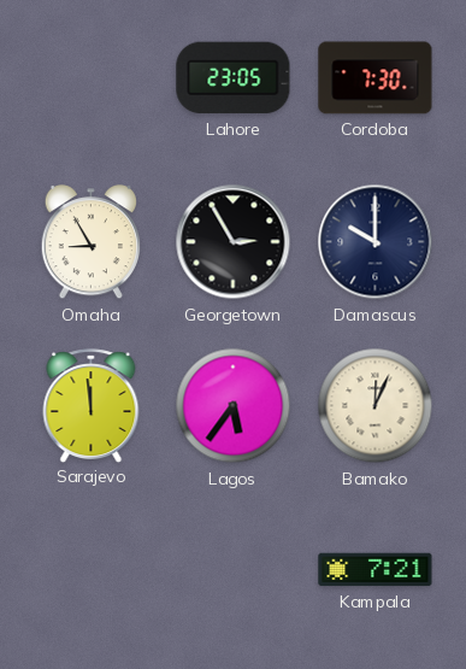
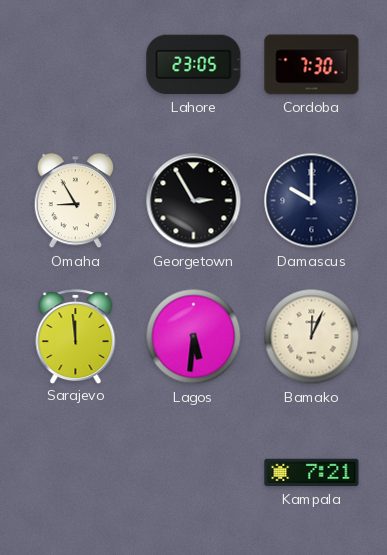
Lagos: 5:36 -> 5:31 (194, 337)
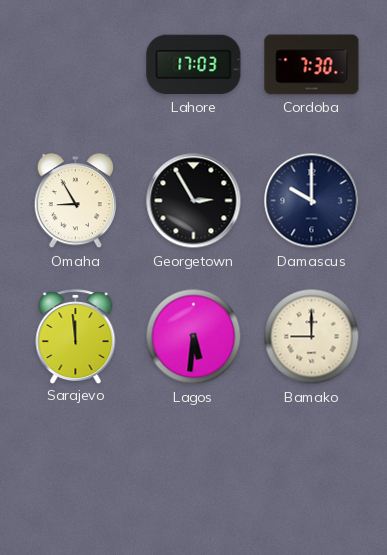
Lahore: 23:05 -> 17:03 (194, 65)
Bamako: 12:04 -> 9:00 (312, 337)
Kampala: 7:21 -> none (312, 473)
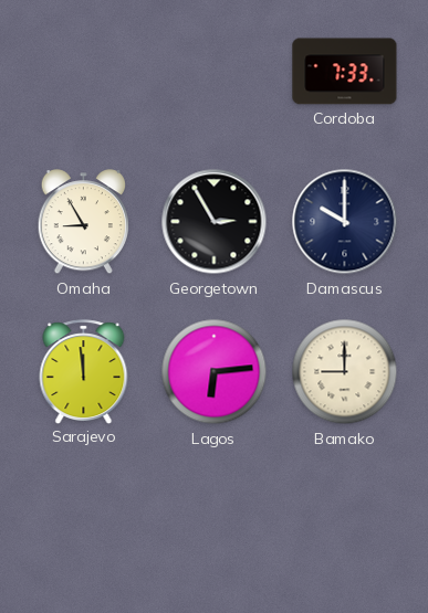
Lahore: 17:03 -> none (194, 65)
Cordoba: 7:30 -> 7:33 (345, 72)
Lagos: 5:31 -> 6:14 (215, 372)
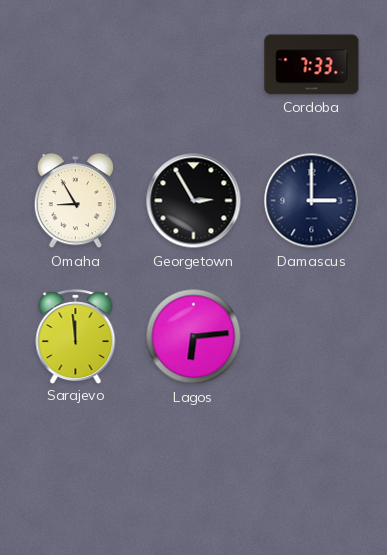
Damascus: 10:00 -> 3:00 (312, 201)
Bamako: 9:00 -> none (345, 372)
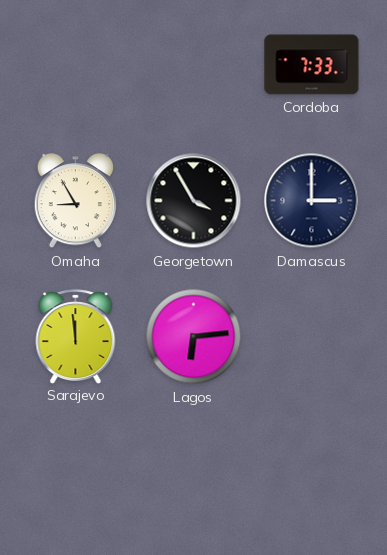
Georgetown: 2:55 -> 3:55 (194, 201)
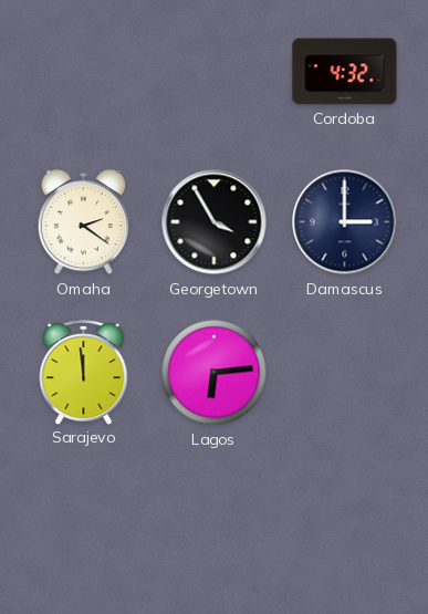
Cordoba: 7:33 -> 4:32 (345, 72)
Omaha: 8:55 -> 2:21 (83, 222)
